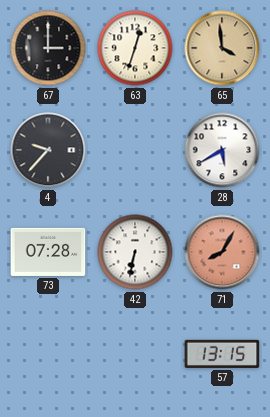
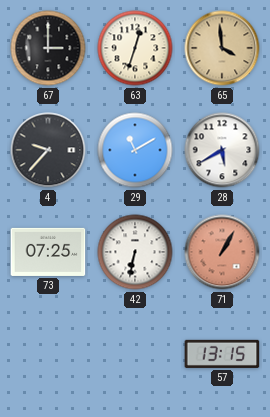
29: none -> 11:10 (135, 150)
73: 07:28 -> 07:25 (48, 252)
71: 8:05 -> 1:05 (222, 252)
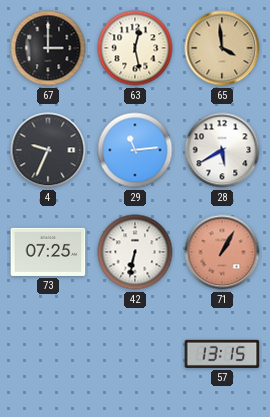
63: 12:33 -> 12:28 (135, 48)
4: 9:37 -> 9:34 (48, 150)
29: 11:10 -> 11:14 (135, 150)
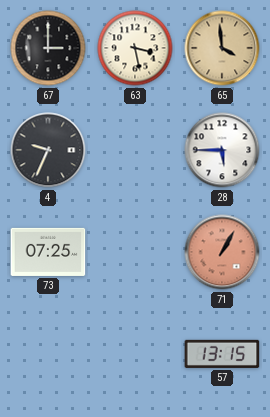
63: 12:28 -> 3:28 (135, 48)
29: 11:14 -> none (135, 150)
28: 5:40 -> 5:45 (222, 150)
42: 6:32 -> none (135, 252)
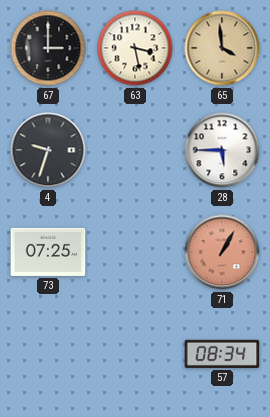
4: 9:34 -> 9:33 (48, 150)
57: 13:15 -> 08:34 (222, 354)
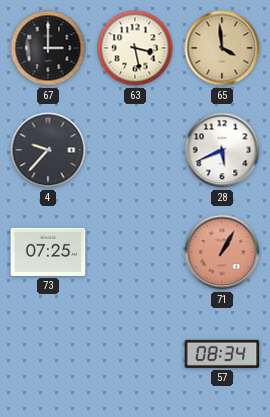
4: 9:33 -> 9:37 (48, 150)
28: 5:45 -> 5:41 (222, 150)
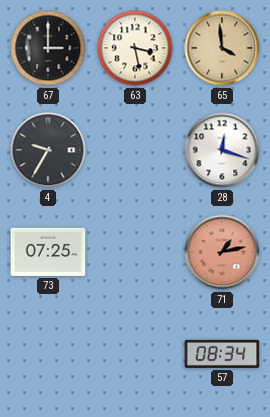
4: 9:37 -> 9:35 (48, 150)
28: 5:41 -> 12:18 (222, 150)
71: 1:05 -> 1:13 (222, 252)
